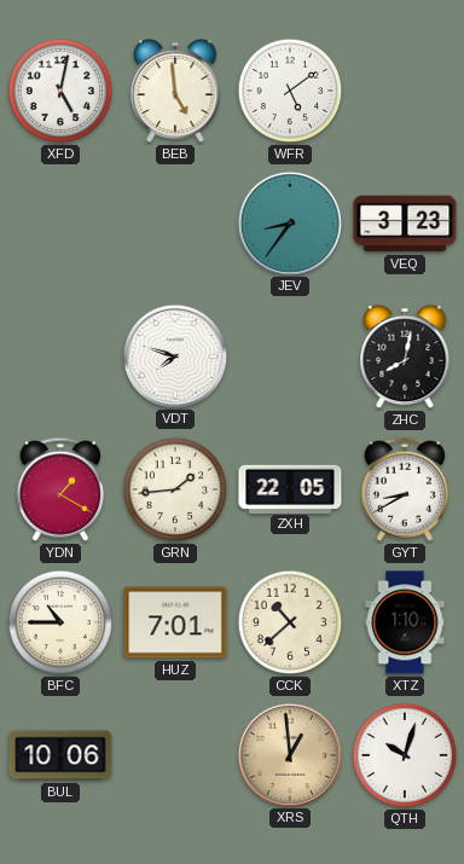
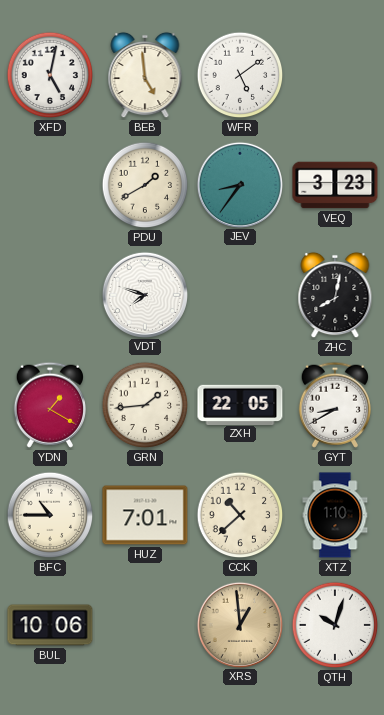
PDU: none -> 1:40 (145, 185)
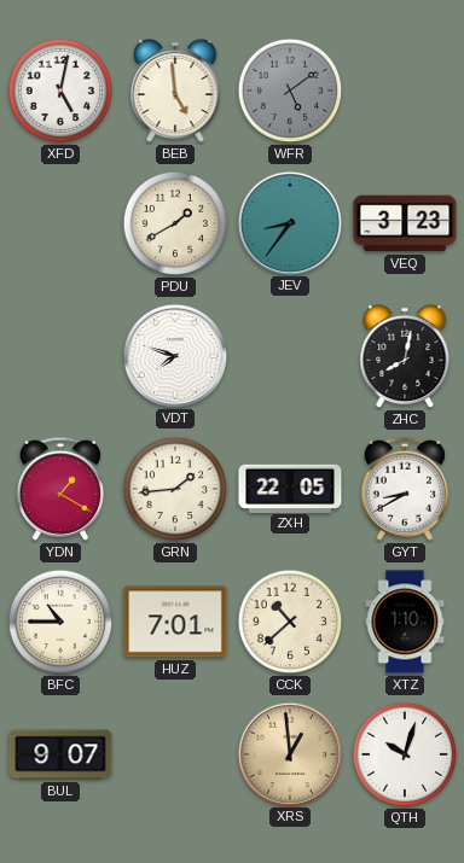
WFR dial: white -> grey (290, 91)
BUL: 10:06 -> 9:07 (60, 754)
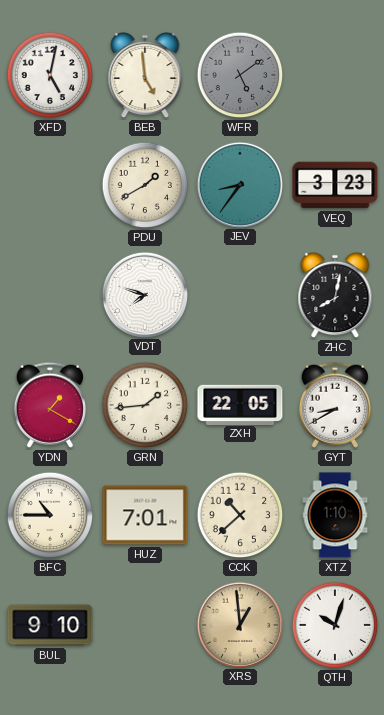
BUL: 9:07 -> 9:10 (50, 625)
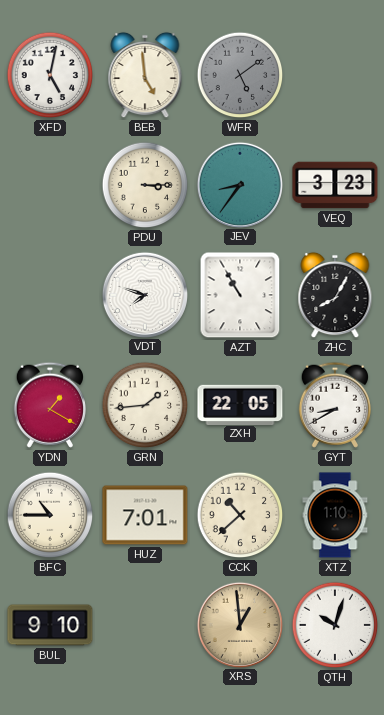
PDU: 1:40 -> 3:15 (145, 185)
AZT: none -> 10:55 (240, 295)
ZHC: 8:02 -> 8:05 (335, 295)
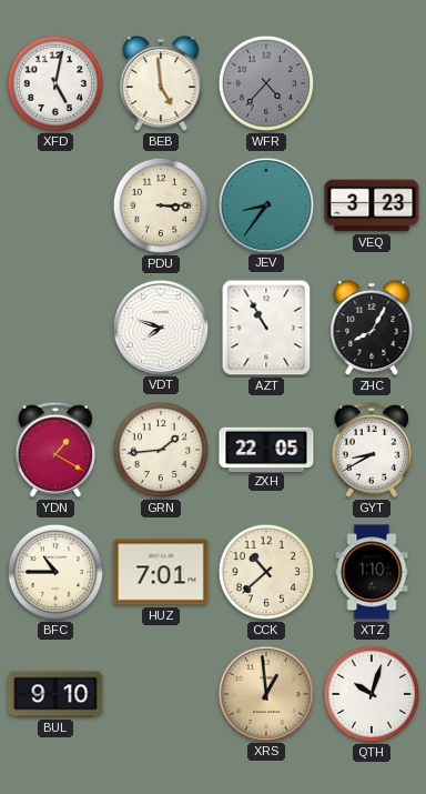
WFR: 5:09 -> 4:37 (266, 83)
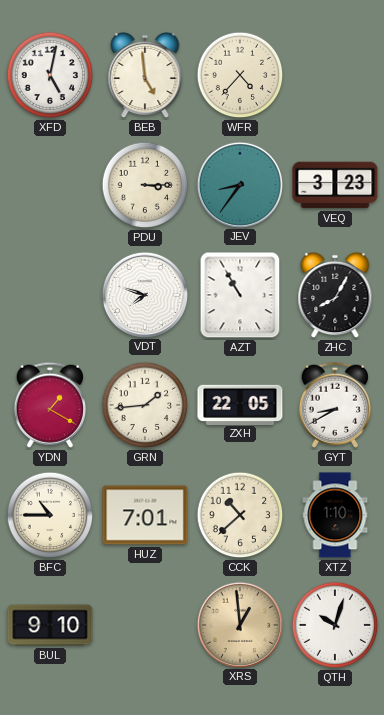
WFR dial: grey -> cream (240, 75)
